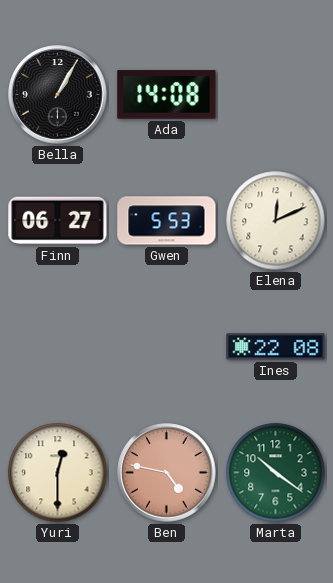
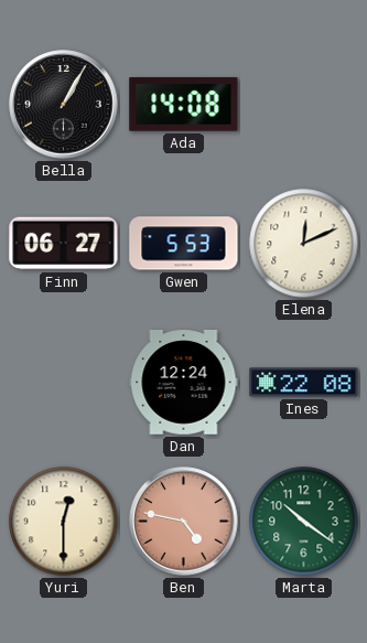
Dan: none -> 12:24 (184, 383)
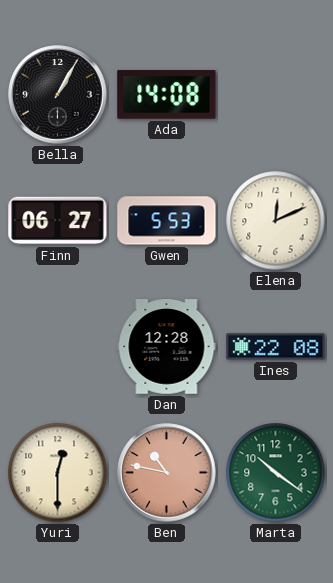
Dan: 12:24 -> 12:28 (167, 347)
Ben: 4:47 -> 10:47 (167, 473)
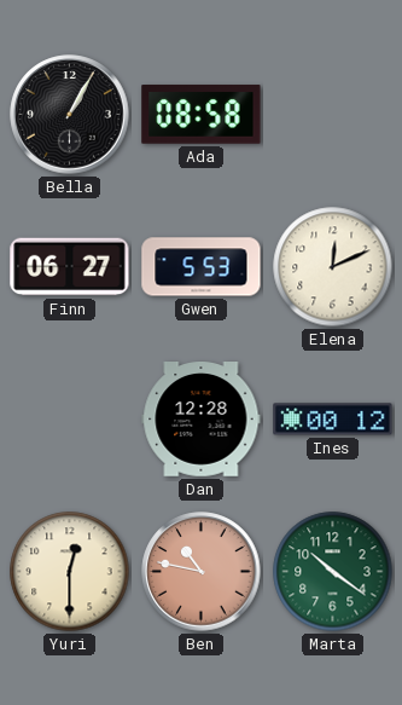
Ada: 14:08 -> 08:58 (202, 115)
Ines: 22:08 -> 00:12 (333, 420)
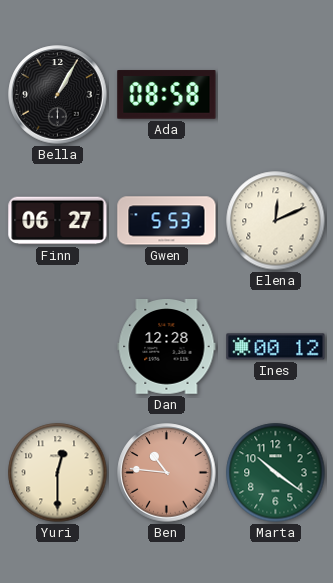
Ben: 10:47 -> 10:46 (167, 473)
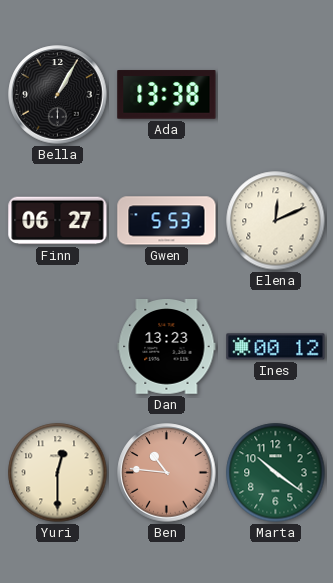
Ada: 08:58 -> 13:38 (167, 95)
Dan: 12:28 -> 13:23 (167, 347)
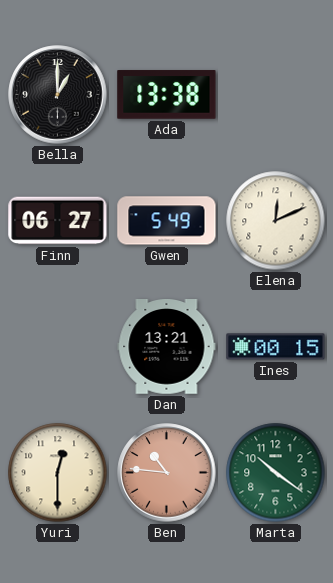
Bella: 1:05 -> 1:00 (58, 95)
Gwen: 5:53 -> 5:49 (167, 221)
Dan: 13:23 -> 13:21 (167, 347)
Ines: 00:12 -> 00:15 (276, 347)
